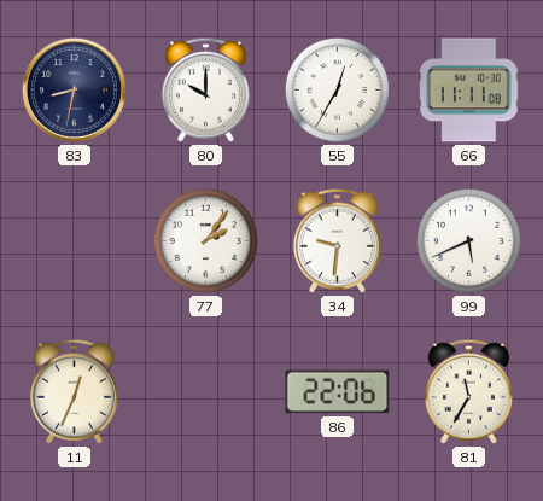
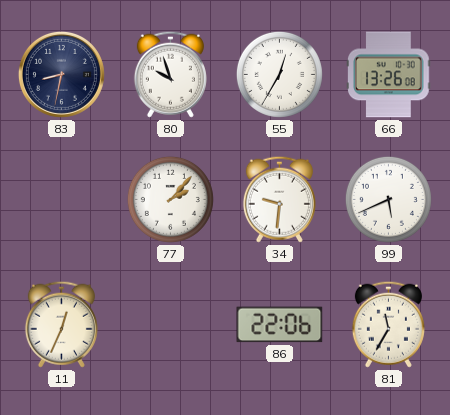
80: 10:00 -> 9:57 (170, 74)
66: 11:11 -> 13:26 (389, 75)
77: 2:06 -> 2:07 (170, 199)
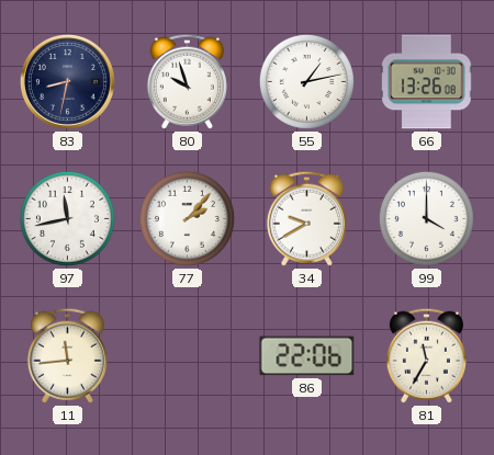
55: 12:35 -> 1:13 (306, 81)
97: none -> 11:43 (67, 218)
34: 9:31 -> 9:40 (306, 218)
99: 5:41 -> 4:00 (426, 218)
11: 12:34 -> 11:44 (67, 355)
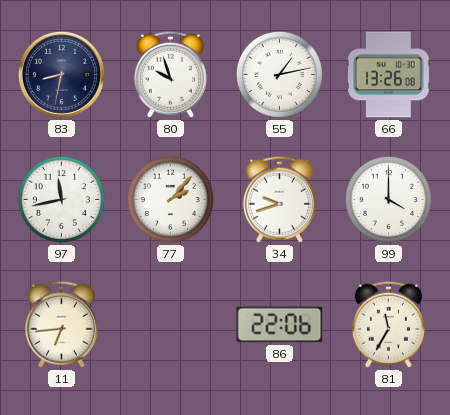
34: 9:40 -> 9:42 (279, 199)
11: 11:44 -> 6:44 (61, 324)
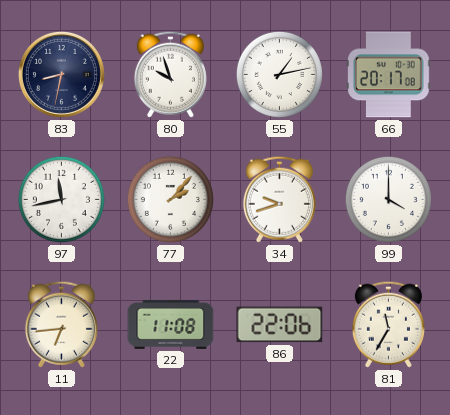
66: 13:26 -> 20:17 (389, 75)
22: none -> 11:08 (171, 324)
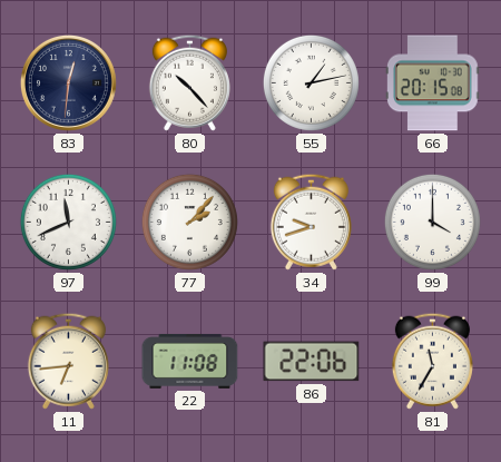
83: 8:32 -> 12:31 (68, 82)
80: 9:57 -> 10:23 (189, 82)
66: 20:17 -> 20:15 (433, 83)
97: 11:43 -> 11:41 (68, 222)
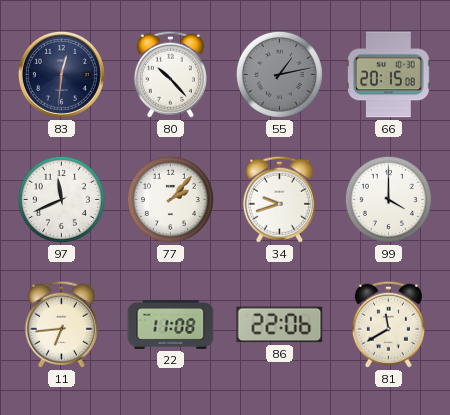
55 dial: white -> grey (279, 74)
81: 11:35 -> 11:40 (388, 324)
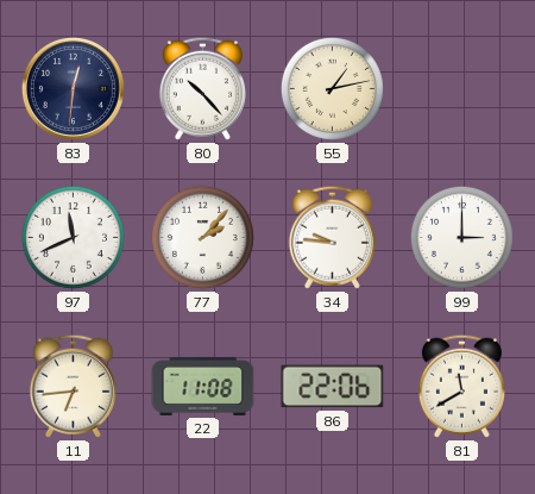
55 dial: grey -> cream (332, 88)
66: 20:15 -> none (389, 75)
34: 9:42 -> 9:46 (332, 237)
99: 4:00 -> 3:00 (461, 237)
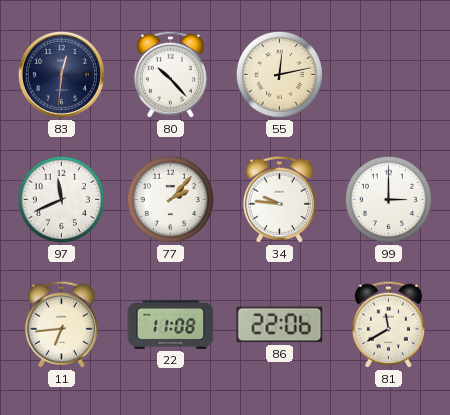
55: 1:13 -> 12:13 (279, 74)
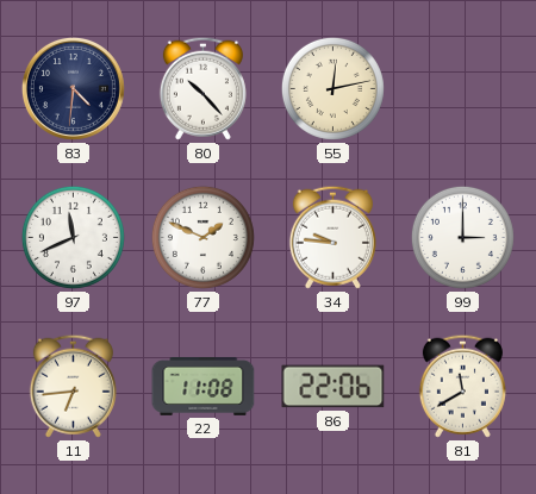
83: 12:31 -> 4:31 (73, 88)
77: 2:07 -> 1:49 (202, 237)
